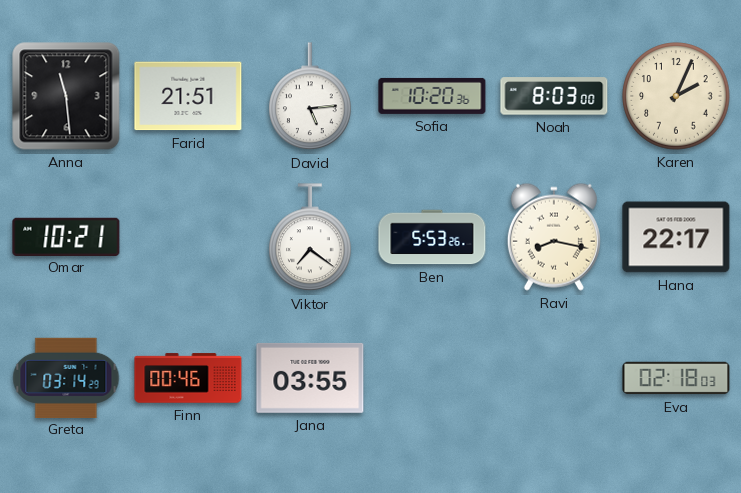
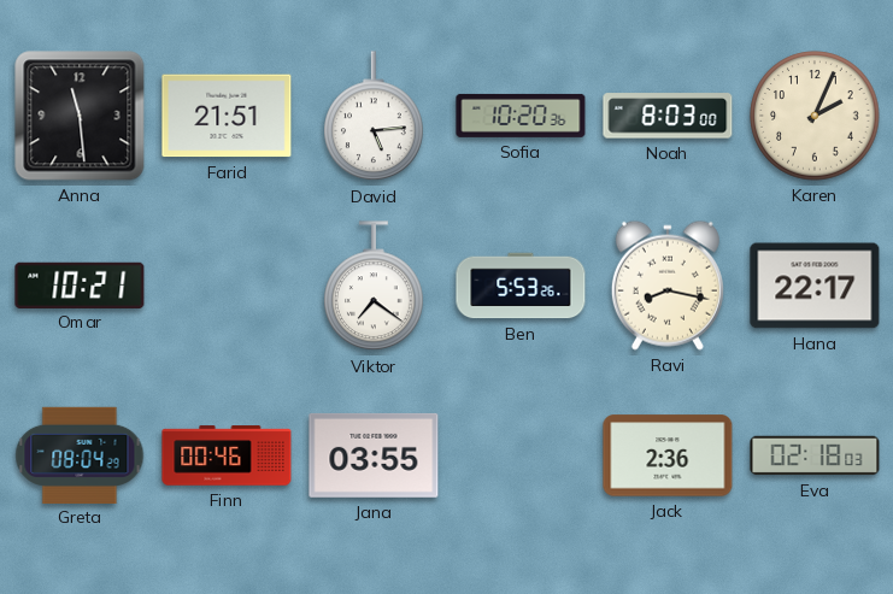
Greta: 03:14 -> 08:04 (80, 454)
Jack: none -> 2:36 (668, 455)
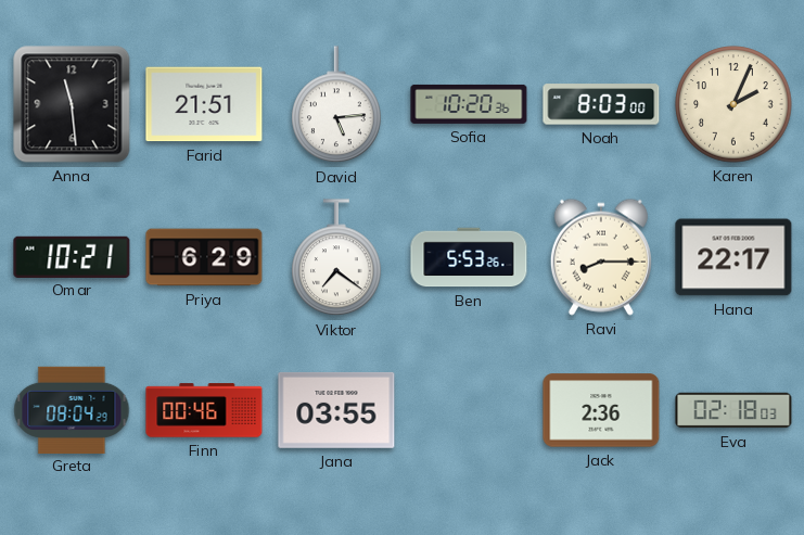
Priya: none -> 6:29 (204, 257)
Ravi: 8:17 -> 8:15 (601, 257)
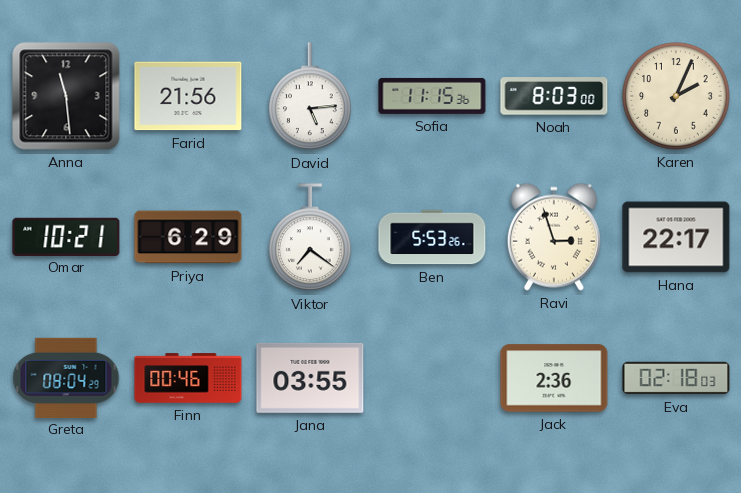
Farid: 21:51 -> 21:56 (188, 96)
Sofia: 10:20 -> 11:15 (432, 96)
Ravi: 8:15 -> 2:57 (554, 237)
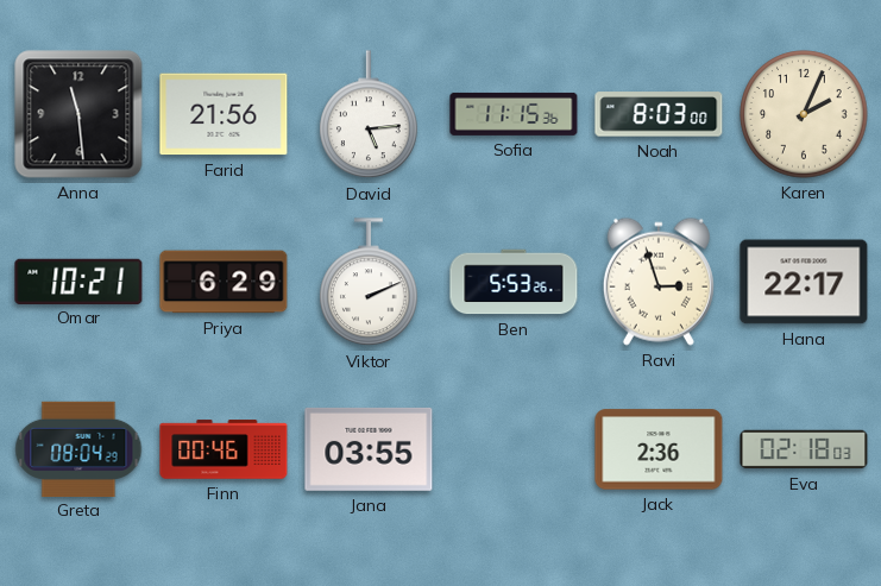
Viktor: 7:21 -> 2:11 (369, 283)
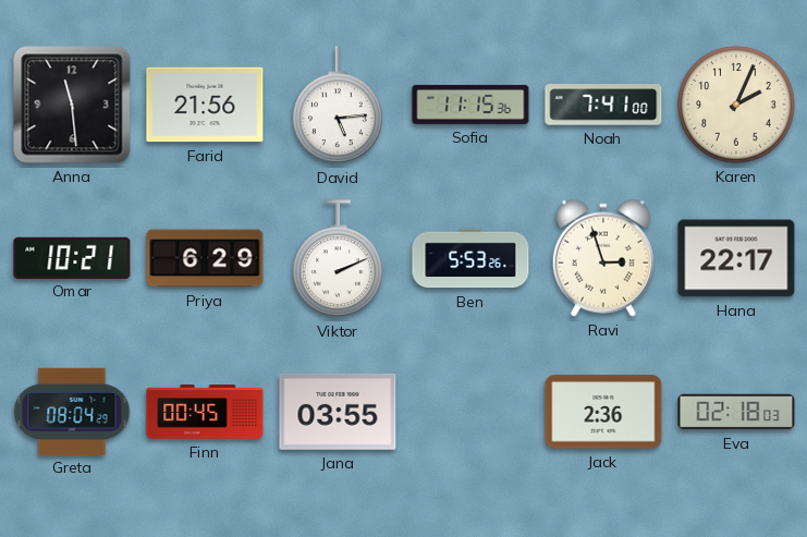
Noah: 8:03 -> 7:41 (603, 105)
Finn: 00:46 -> 00:45 (205, 412)
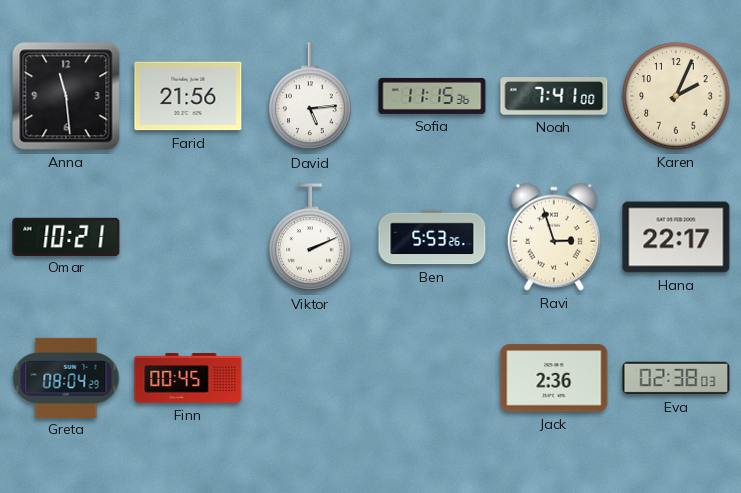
Priya: 6:29 -> none (205, 258)
Jana: 03:55 -> none (338, 412)
Eva: 02:18 -> 02:38 (676, 378)
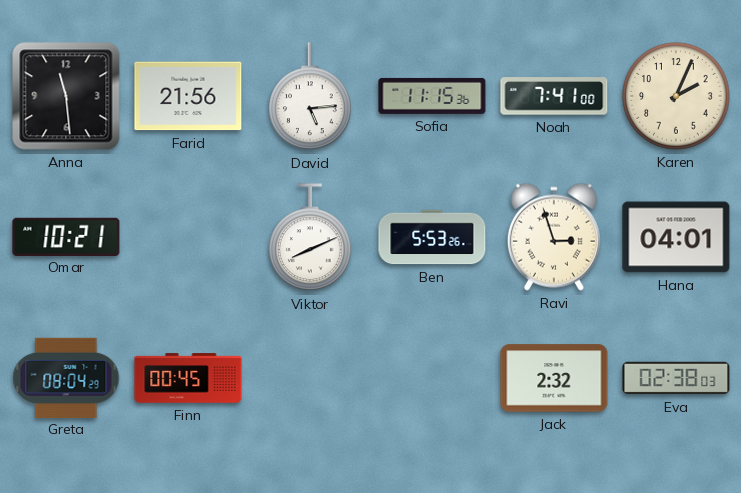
Viktor: 2:11 -> 8:11 (310, 238)
Hana: 22:17 -> 04:01 (676, 237)
Jack: 2:36 -> 2:32 (554, 378)
